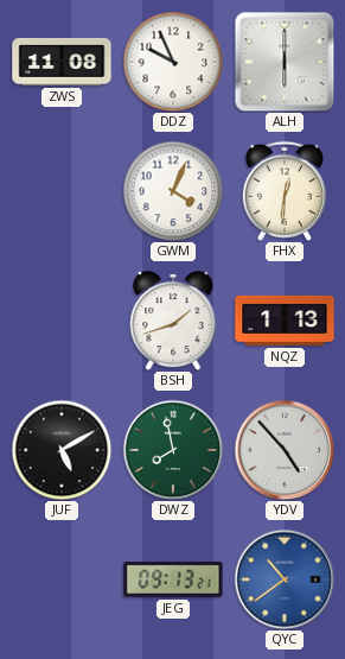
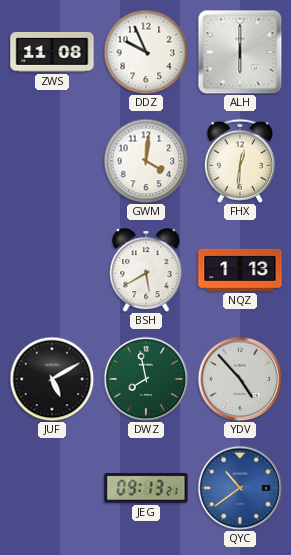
GWM: 4:04 -> 4:01 (146, 161)
BSH: 1:42 -> 5:40 (146, 270)
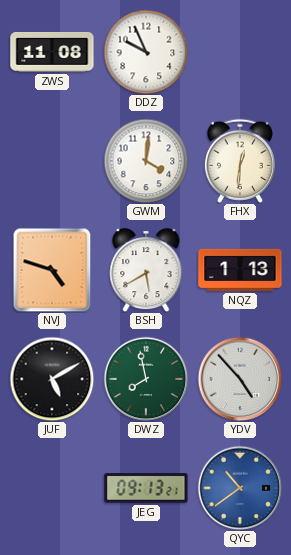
ALH: 6:00 -> none (240, 52)
NVJ: none -> 4:48 (52, 270)
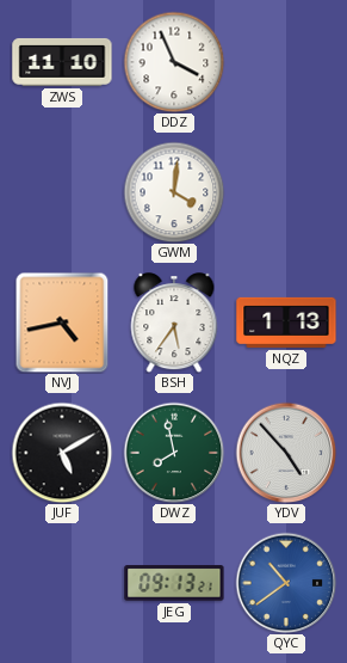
ZWS: 11:08 -> 11:10 (62, 62)
DDZ: 9:56 -> 3:56 (174, 62)
FHX: 12:31 -> none (240, 161)
NVJ: 4:48 -> 4:43 (62, 323)
BSH: 5:40 -> 5:36 (174, 323)
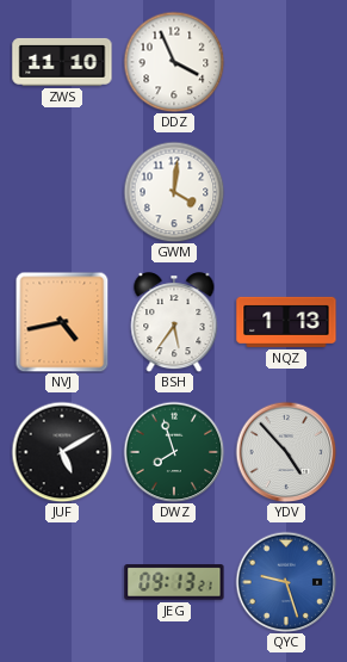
DWZ: 7:58 -> 7:57 (174, 452)
QYC: 10:39 -> 9:27 (286, 582)
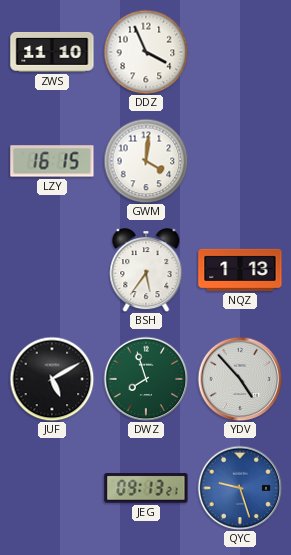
LZY: none -> 16:15 (52, 161)
NVJ: 4:43 -> none (62, 322)
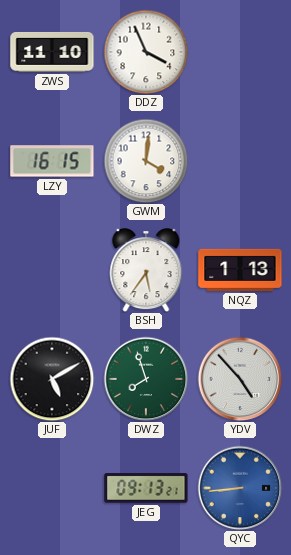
QYC: 9:27 -> 8:44 (240, 488)
